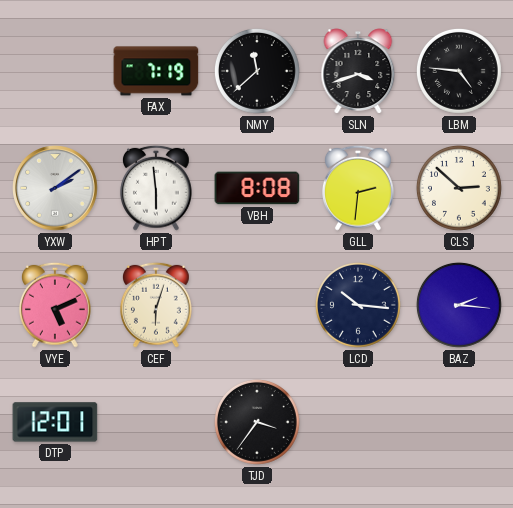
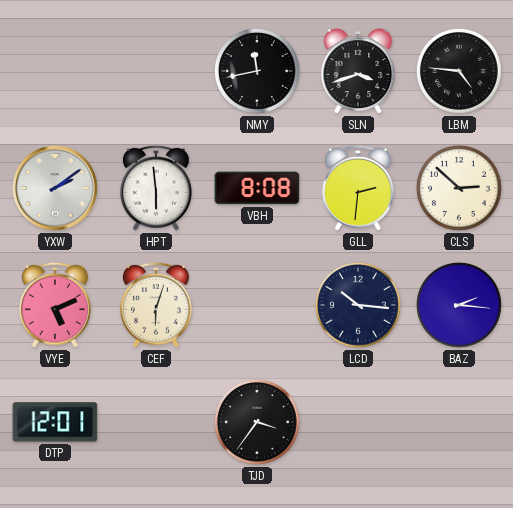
FAX: 7:19 -> none (156, 71)
NMY: 11:38 -> 11:43 (257, 71)
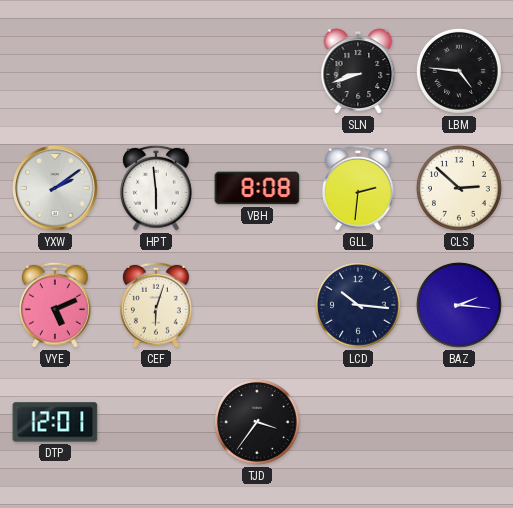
NMY: 11:43 -> none (257, 71)
SLN: 3:42 -> 8:42 (358, 71)
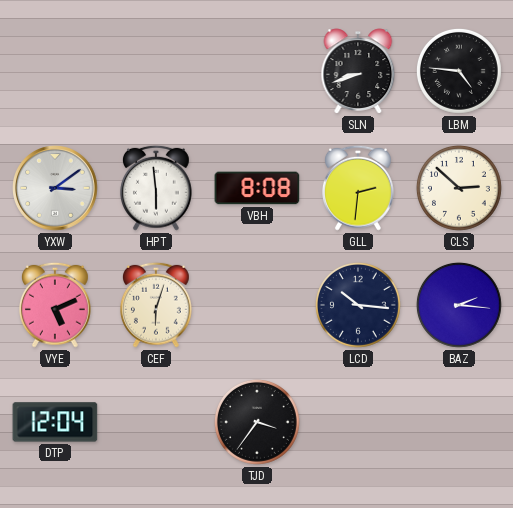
YXW: 2:09 -> 3:09 (55, 188)
DTP: 12:01 -> 12:04 (55, 422)
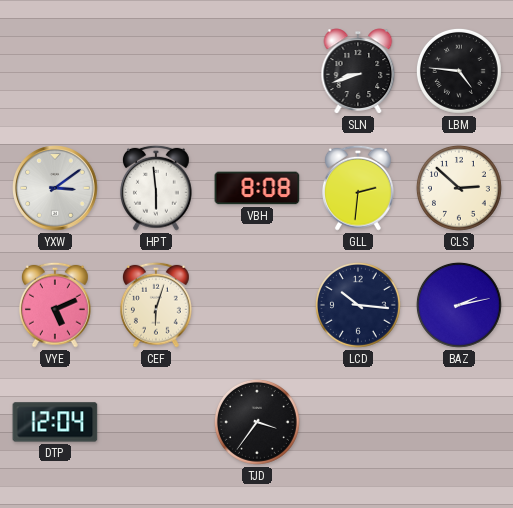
BAZ: 2:16 -> 2:13 (459, 305)
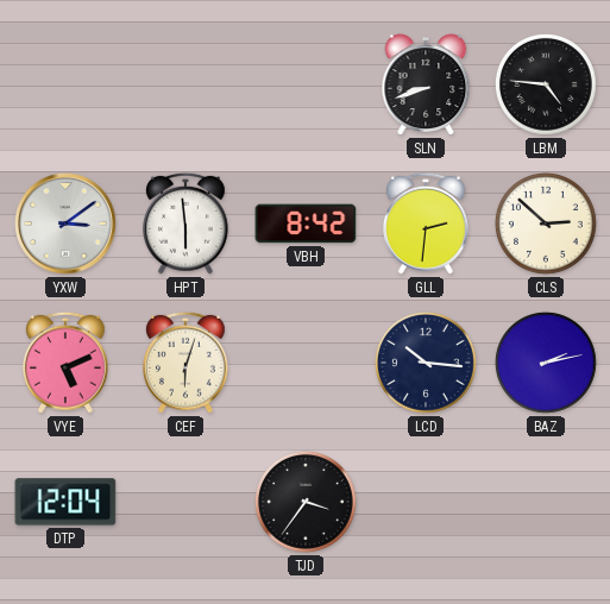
VBH: 8:08 -> 8:42 (306, 224)
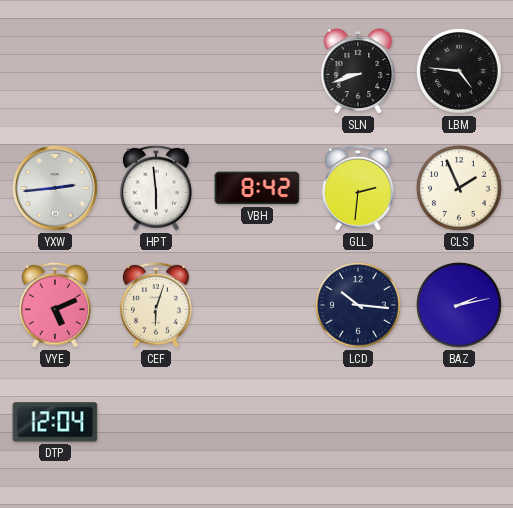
YXW: 3:09 -> 2:44 (55, 188)
CLS: 2:52 -> 1:56 (459, 188)
TJD: 3:36 -> none (306, 502)
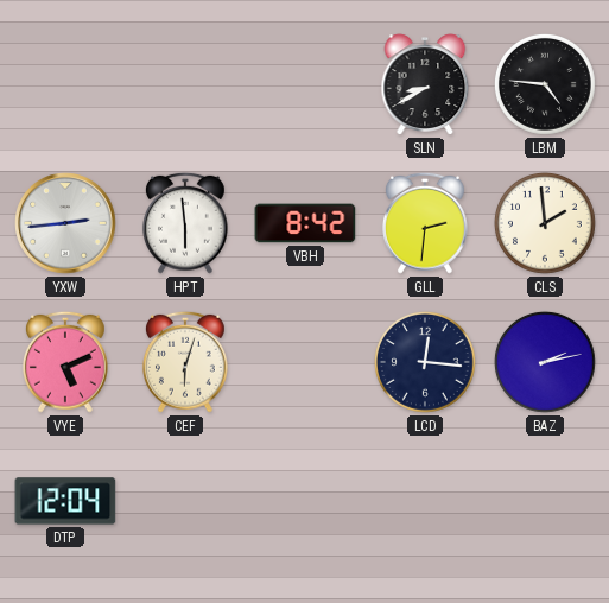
SLN: 8:42 -> 8:40 (425, 84)
CLS: 1:56 -> 1:59 (545, 223)
LCD: 10:16 -> 12:16 (425, 362)
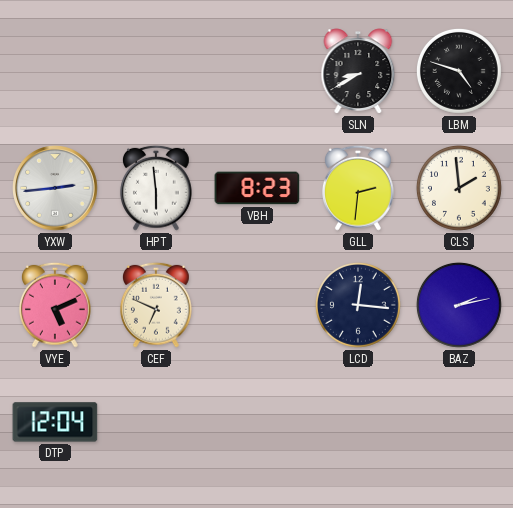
LBM: 4:46 -> 4:48 (459, 71)
VBH: 8:42 -> 8:23 (257, 188)
CEF: 6:03 -> 6:49 (156, 305)
